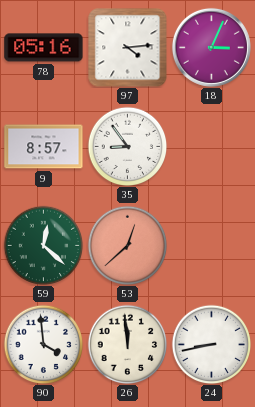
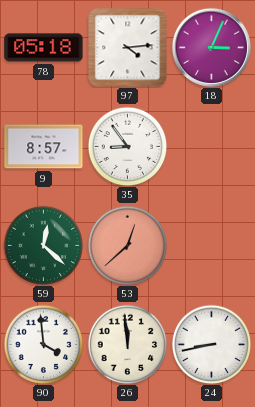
78: 05:16 -> 05:18 (44, 48)
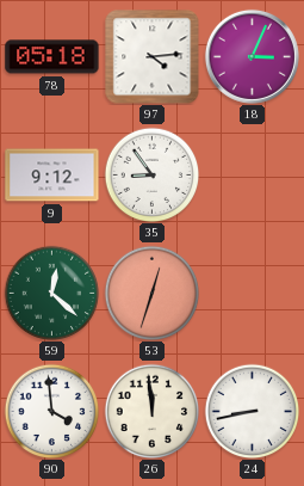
9: 8:57 -> 9:12 (52, 176)
53: 12:38 -> 12:33 (151, 293)
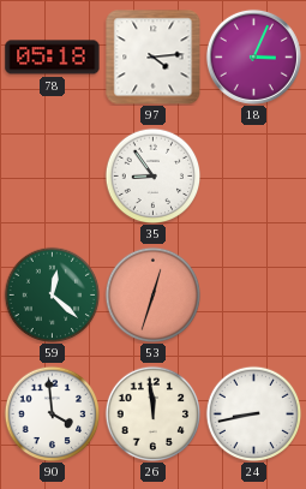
9: 9:12 -> none (52, 176)
